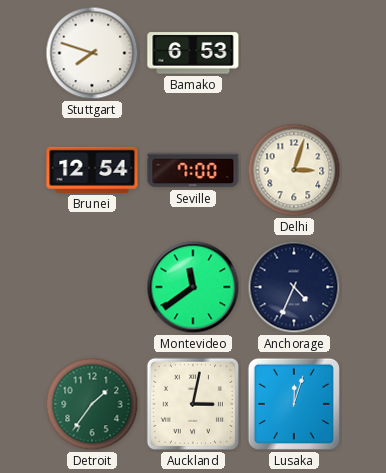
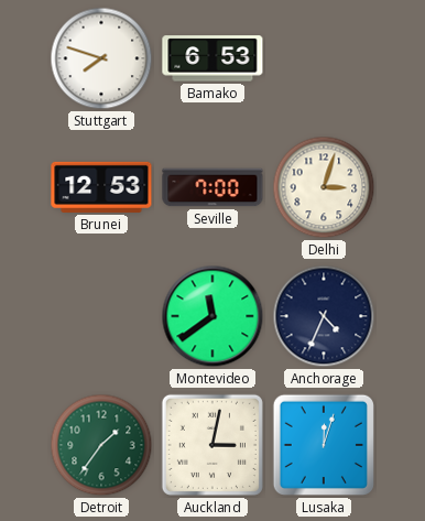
Brunei: 12:54 -> 12:53 (101, 187)
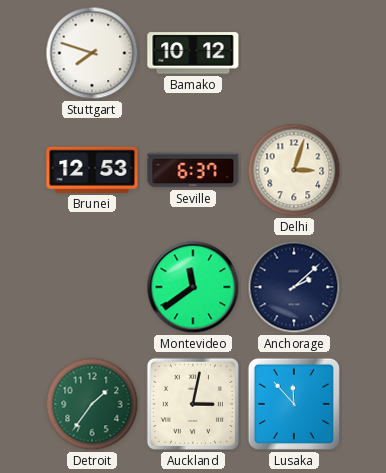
Bamako: 6:53 -> 10:12 (193, 53)
Seville: 7:00 -> 6:37 (193, 170)
Anchorage: 4:34 -> 2:08 (294, 287)
Lusaka: 12:03 -> 11:53 (294, 404)
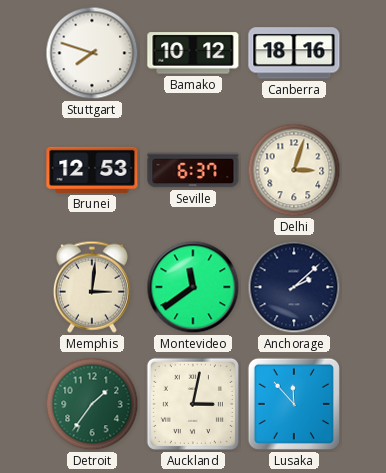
Canberra: none -> 18:16 (294, 53)
Memphis: none -> 3:01 (92, 287)
